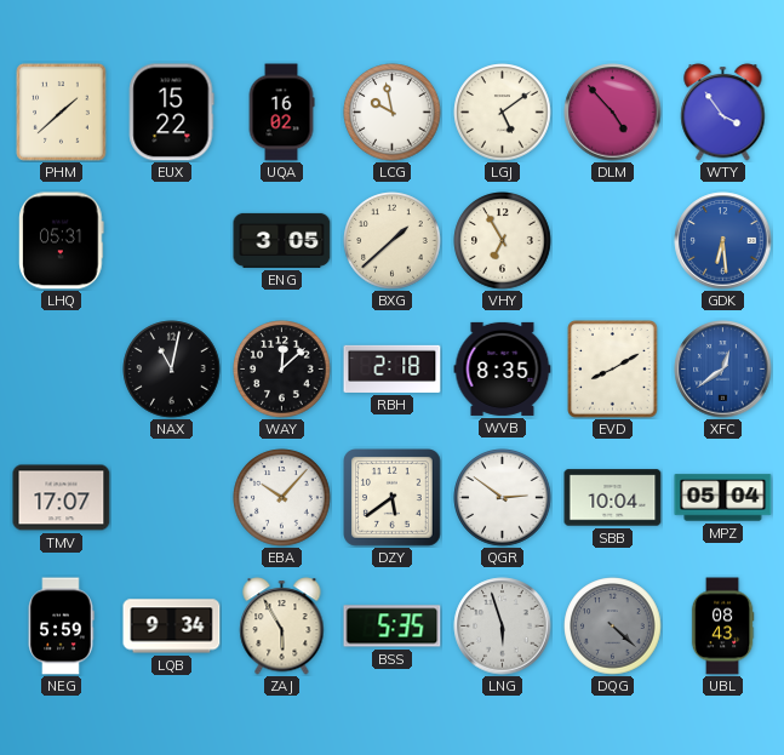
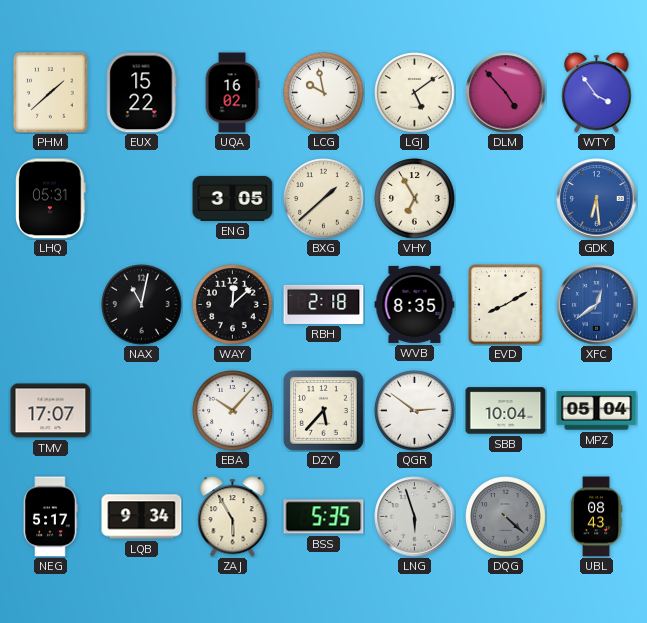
DZY: 5:39 -> 5:37 (324, 411)
NEG: 5:59 -> 5:17 (50, 517)
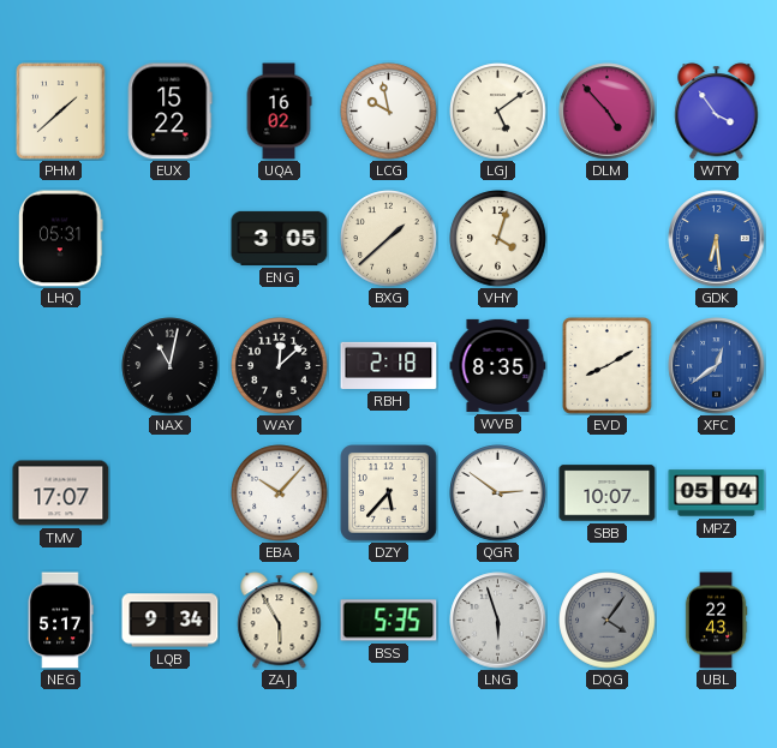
VHY: 6:55 -> 4:03 (498, 239)
SBB: 10:04 -> 10:07 (608, 493)
DQG: 4:22 -> 4:06 (608, 621)
UBL: 08:43 -> 22:43 (716, 621)
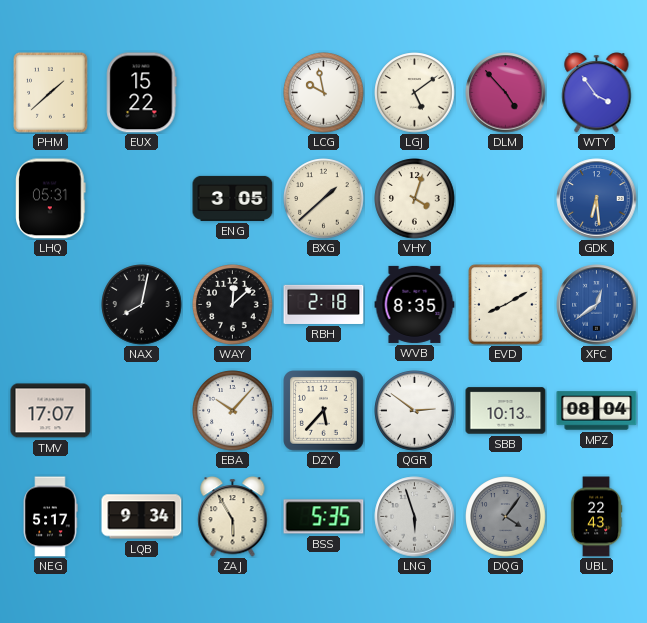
UQA: 16:02 -> none (279, 112)
NAX: 11:02 -> 8:02 (142, 305)
SBB: 10:07 -> 10:13 (506, 411)
MPZ: 05:04 -> 08:04 (597, 411)
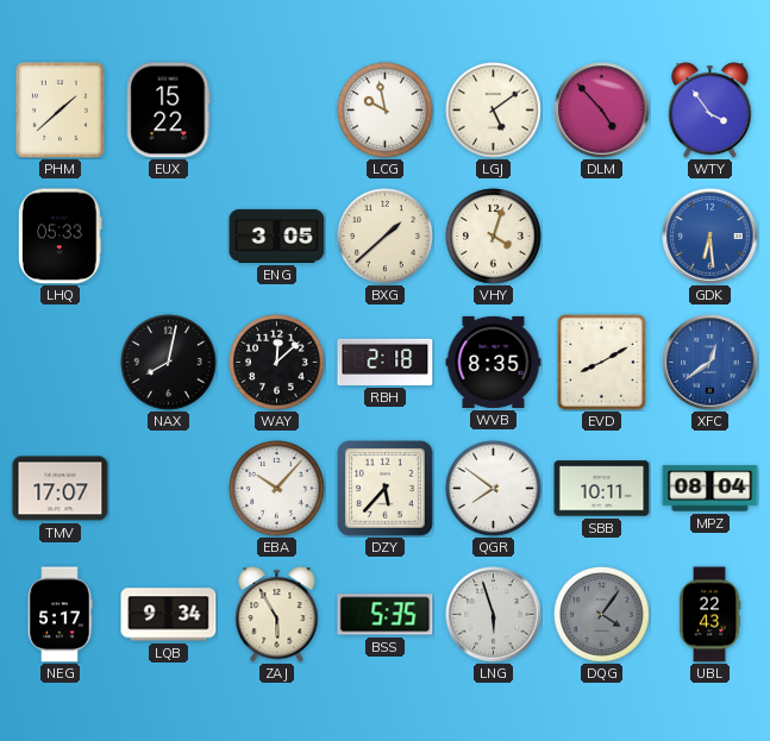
LHQ: 05:31 -> 05:33 (61, 237)
QGR: 2:51 -> 7:51 (494, 489)
SBB: 10:13 -> 10:11 (602, 489)
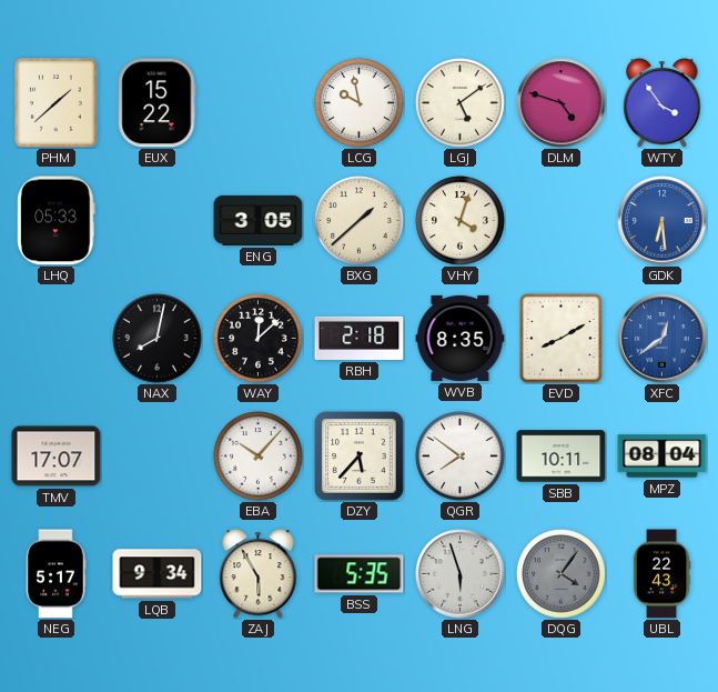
DLM: 4:53 -> 4:48 (562, 103)
